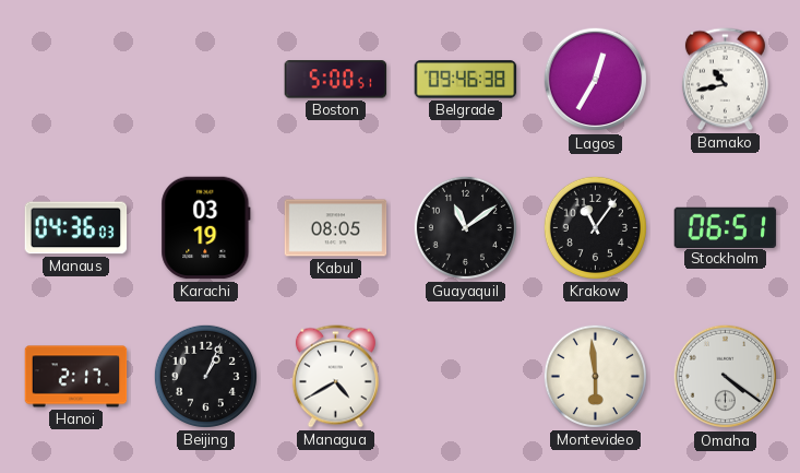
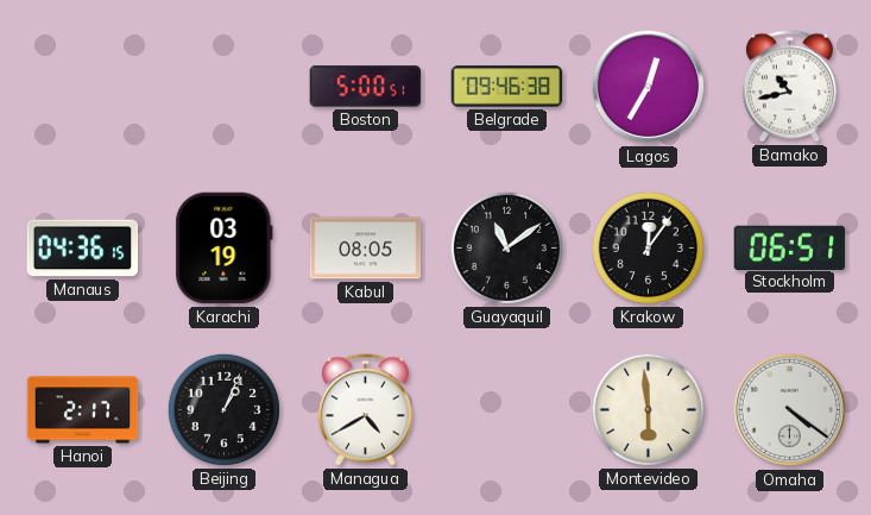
Manaus: 04:36:03 -> 04:36:15 (83, 249)
Krakow: 11:06 -> 12:06 (648, 247)
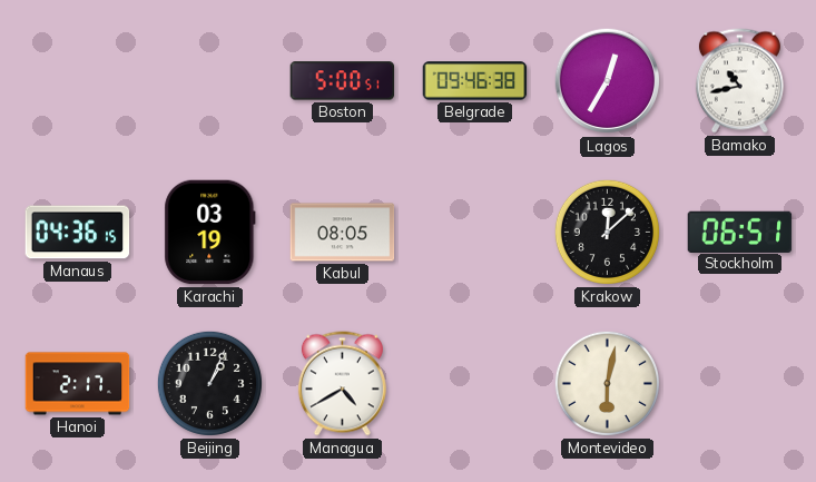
Guayaquil: 11:09 -> none (506, 247)
Krakow: 12:06 -> 12:08 (607, 232)
Montevideo: 5:59 -> 6:02 (607, 383)
Omaha: 4:21 -> none (790, 410)
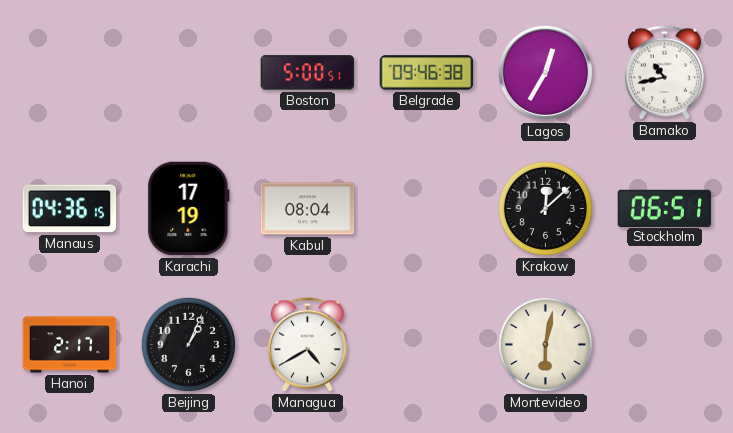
Karachi: 03:19 -> 17:19 (189, 209)
Kabul: 08:05 -> 08:04 (308, 209)
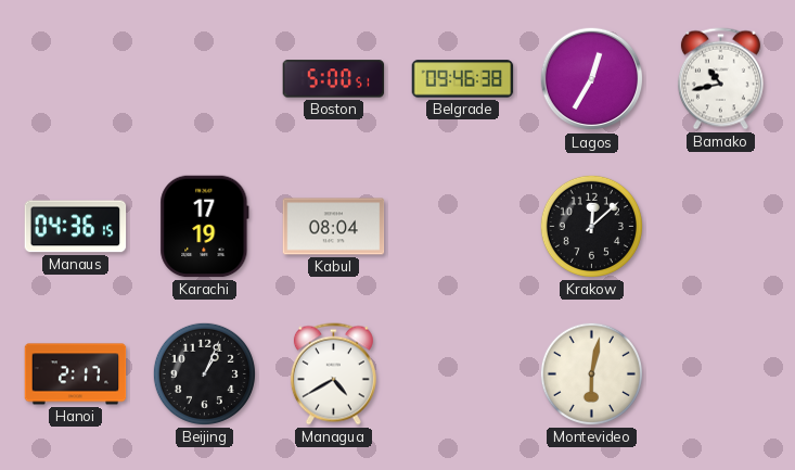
Stockholm: 06:51 -> none (665, 208)
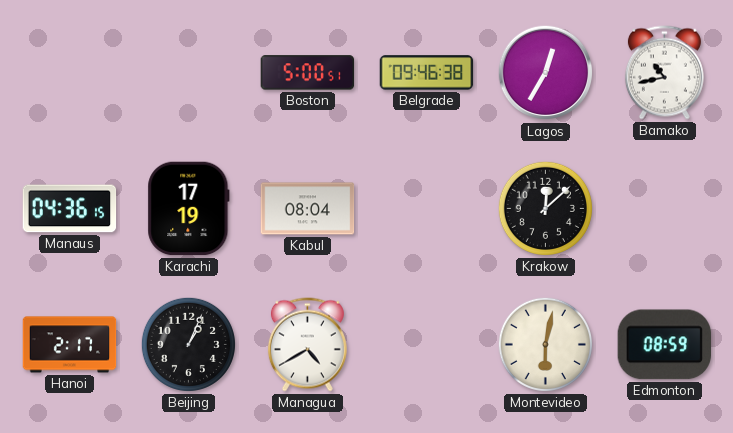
Edmonton: none -> 08:59 (664, 345)
